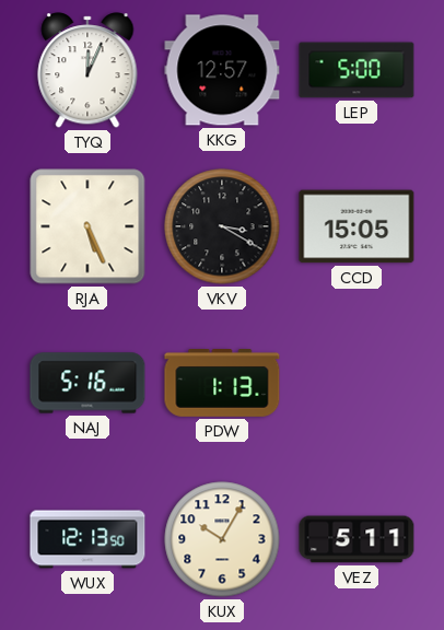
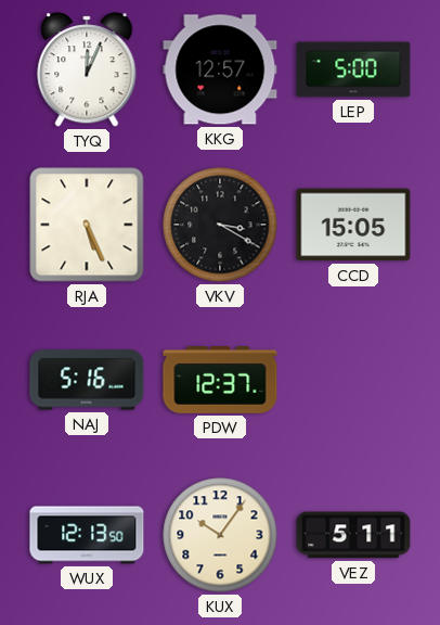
PDW: 1:13 -> 12:37 (220, 381)
KUX: 10:05 -> 10:06 (220, 535)
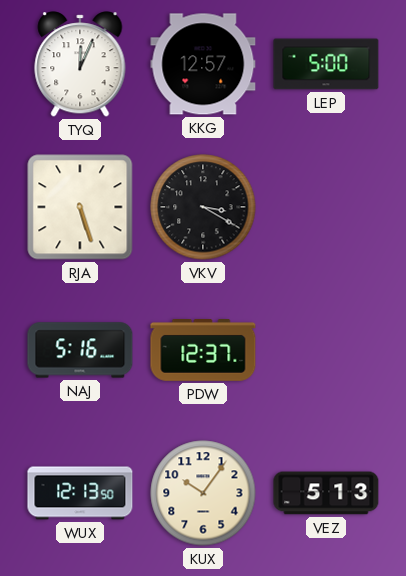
RJA: 5:26 -> 5:27 (80, 207)
CCD: 15:05 -> none (353, 225)
VEZ: 5:11 -> 5:13 (326, 493)
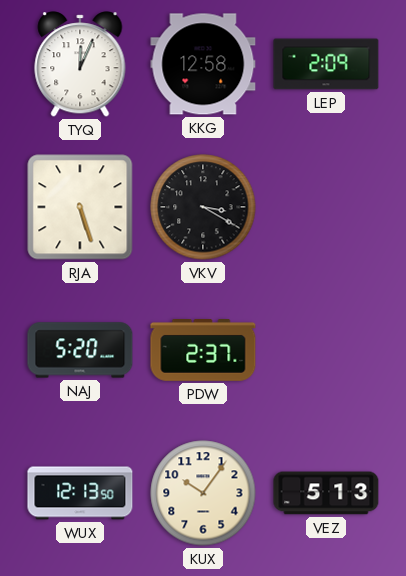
KKG: 12:57 -> 12:58 (203, 64)
LEP: 5:00 -> 2:09 (326, 64)
NAJ: 5:16 -> 5:20 (80, 350)
PDW: 12:37 -> 2:37 (203, 351)
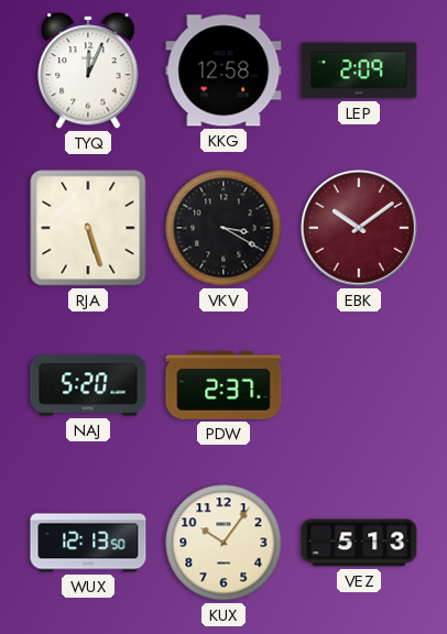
EBK: none -> 10:09 (359, 228)
